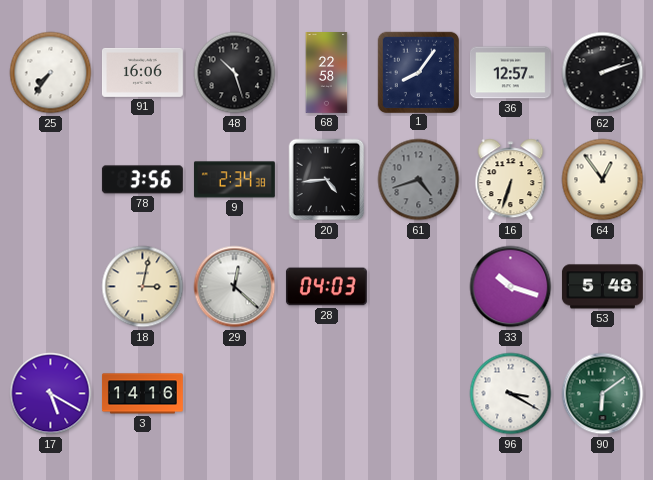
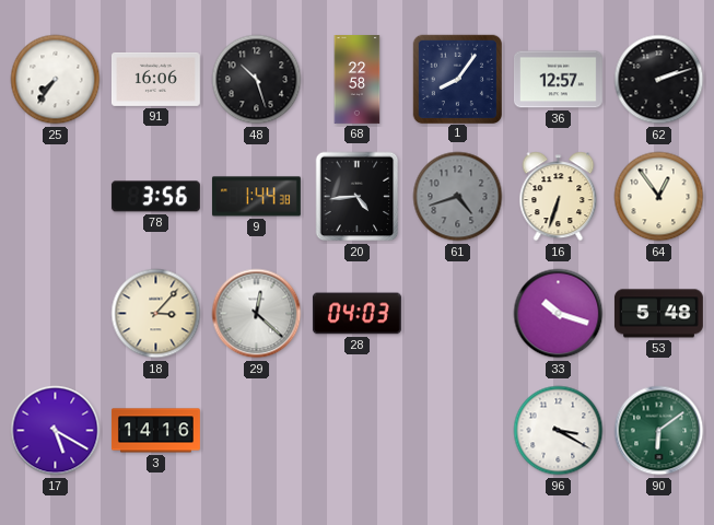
9: 2:34 -> 1:44 (256, 197)
18: 3:02 -> 3:07 (156, 314)
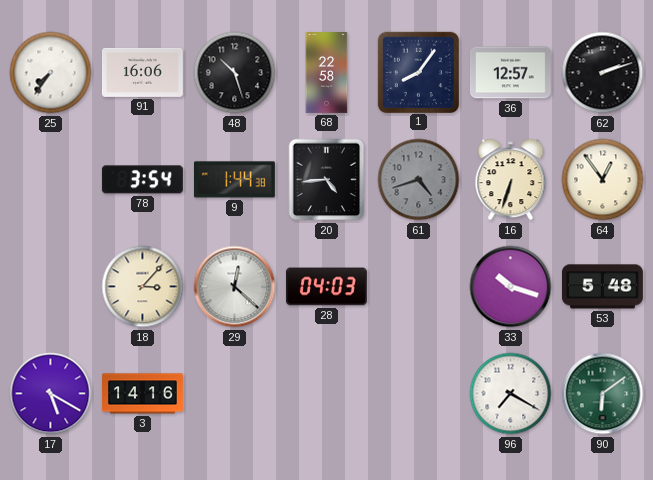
78: 3:56 -> 3:54 (142, 180)
96: 3:20 -> 7:20 (511, 394)
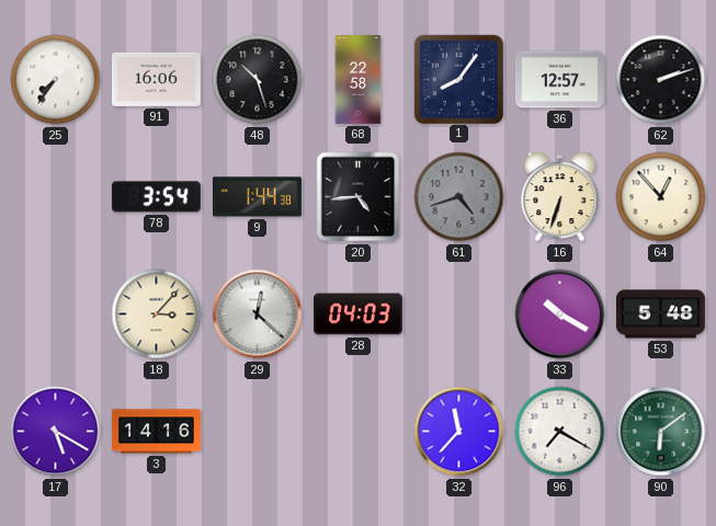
64: 12:54 -> 12:53 (661, 197)
33: 10:18 -> 10:20 (560, 315)
32: none -> 11:37 (459, 432)
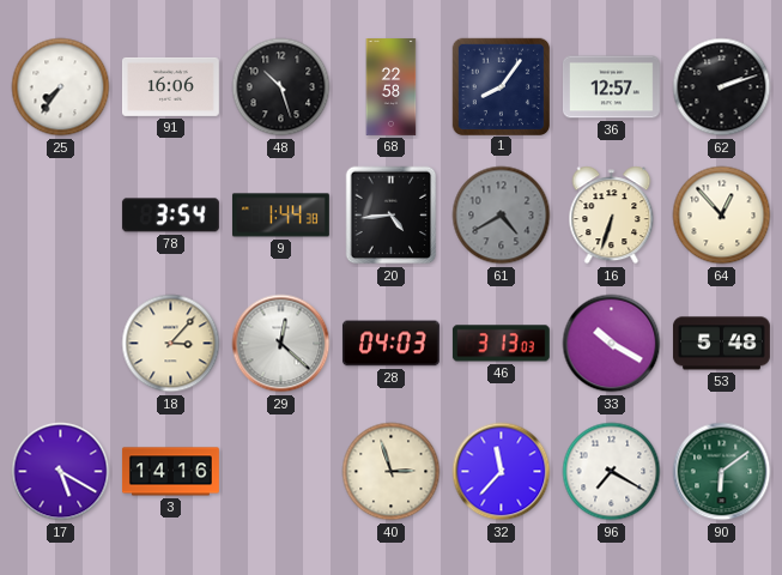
61: 4:42 -> 4:40 (502, 216)
46: none -> 3:13 (501, 344)
40: none -> 2:57 (392, 472)
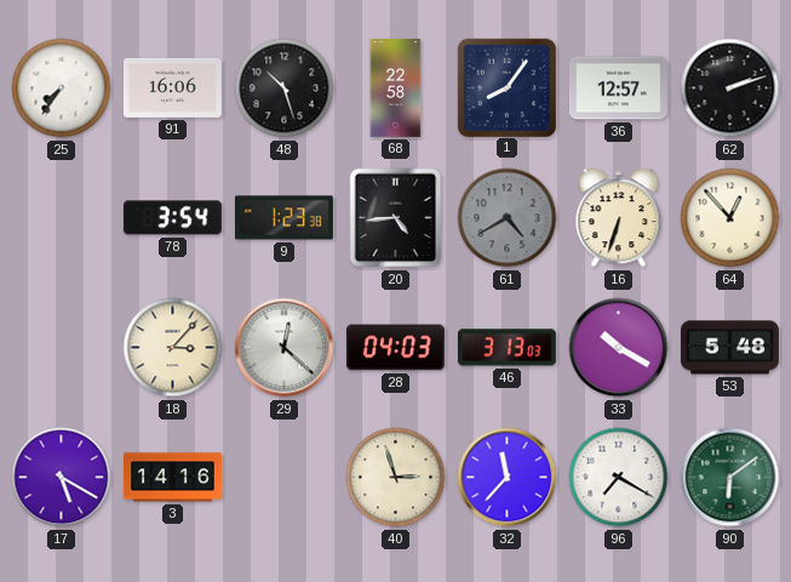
9: 1:44 -> 1:23 (283, 218)
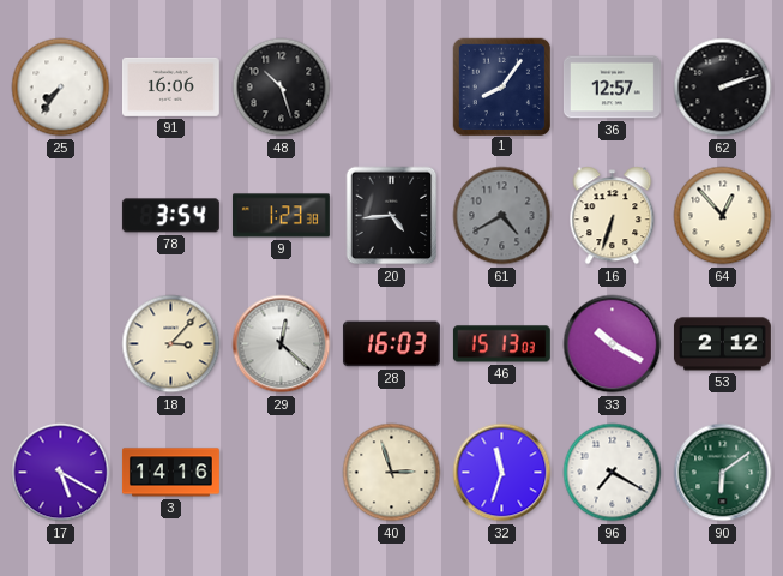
68: 22:58 -> none (396, 89)
28: 04:03 -> 16:03 (391, 344)
46: 3:13 -> 15:13 (501, 344)
53: 5:48 -> 2:12 (722, 344)
32: 11:37 -> 11:33 (502, 473)
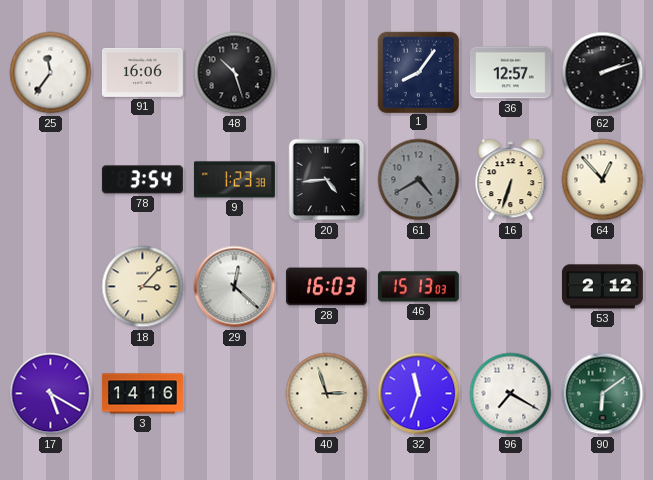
25: 7:36 -> 11:36 (51, 73)
33: 10:20 -> none (613, 344)
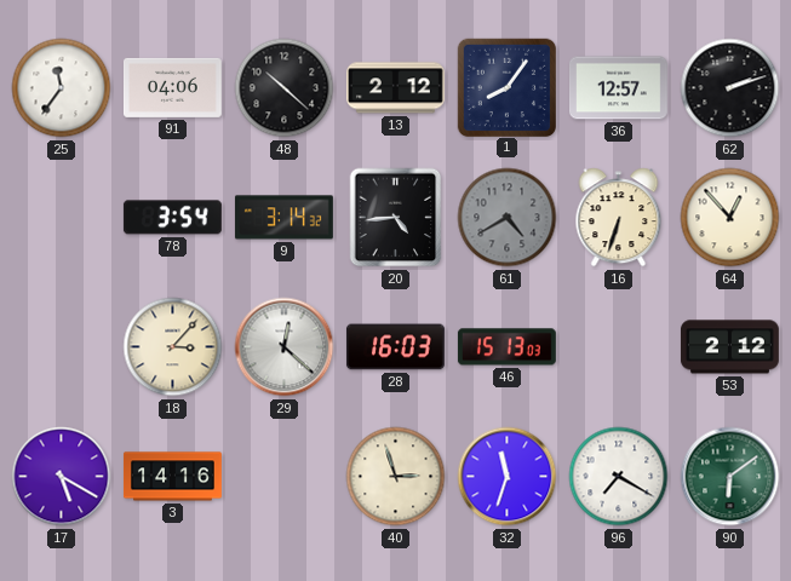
91: 16:06 -> 04:06 (172, 87)
48: 10:27 -> 10:22 (285, 88)
13: none -> 2:12 (395, 88)
9: 1:23 -> 3:14 (283, 218)
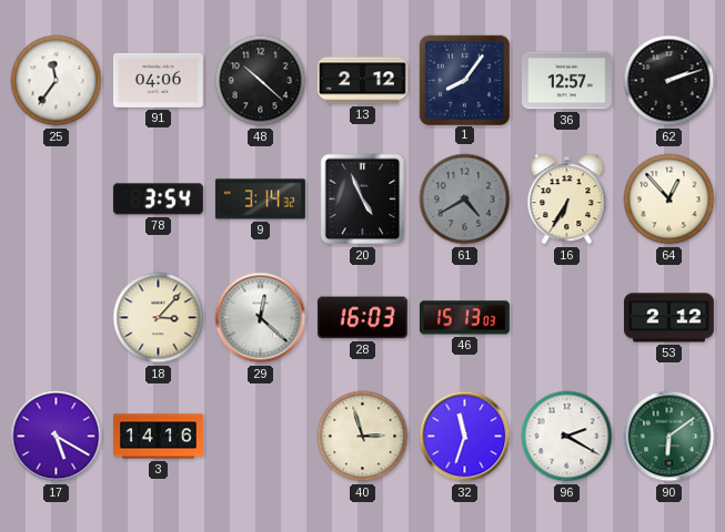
20: 4:44 -> 4:56 (363, 199)
16: 6:33 -> 6:35 (567, 199)
96: 7:20 -> 2:20 (567, 437)
